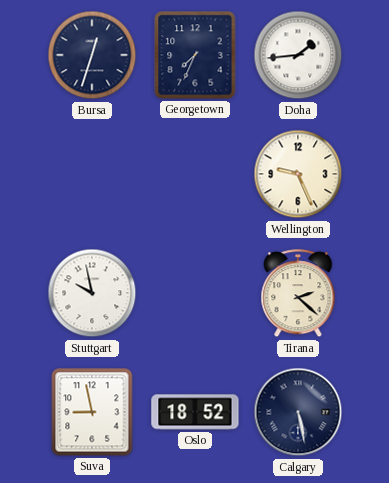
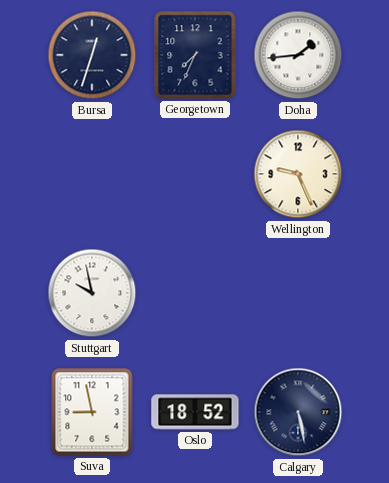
Tirana: 2:22 -> none (298, 294)
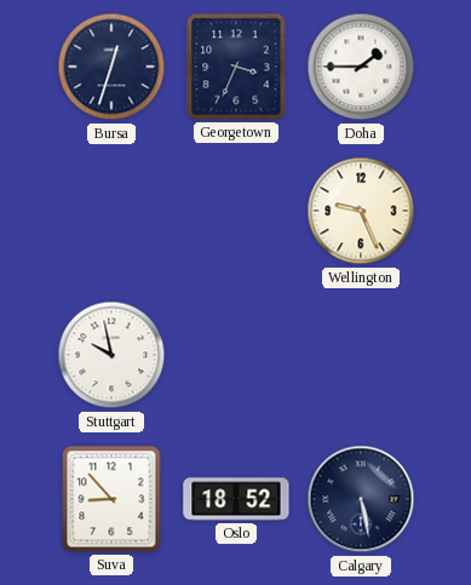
Georgetown: 7:34 -> 3:34 (236, 67)
Doha: 1:44 -> 1:45 (361, 67)
Suva: 8:58 -> 8:53 (111, 499)
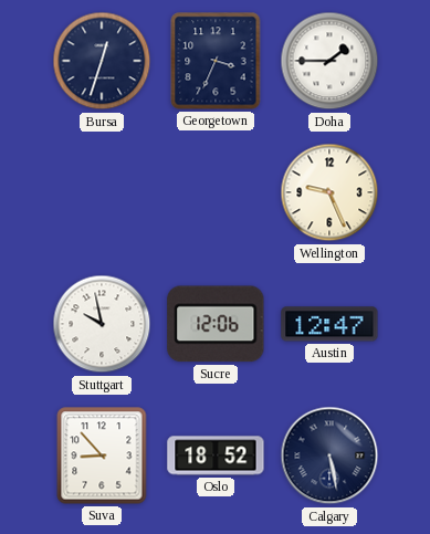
Sucre: none -> 12:06 (216, 324)
Austin: none -> 12:47 (329, 324)
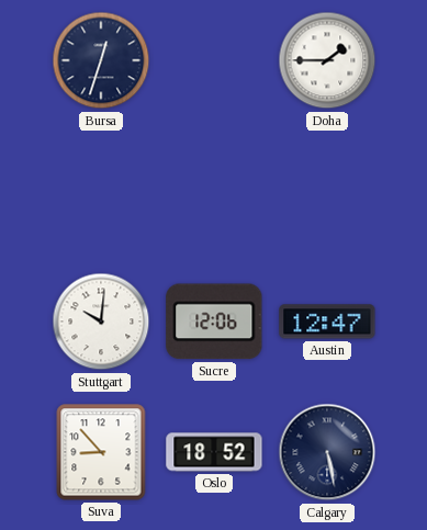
Georgetown: 3:34 -> none (216, 61)
Wellington: 9:26 -> none (329, 192)
Stuttgart: 9:58 -> 10:01 (101, 322)
